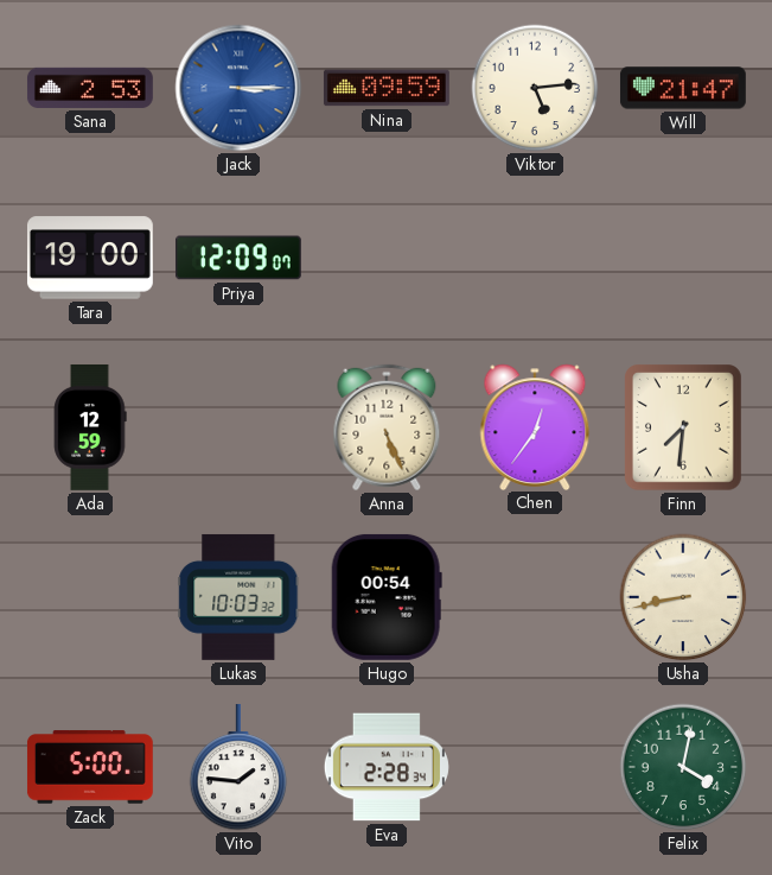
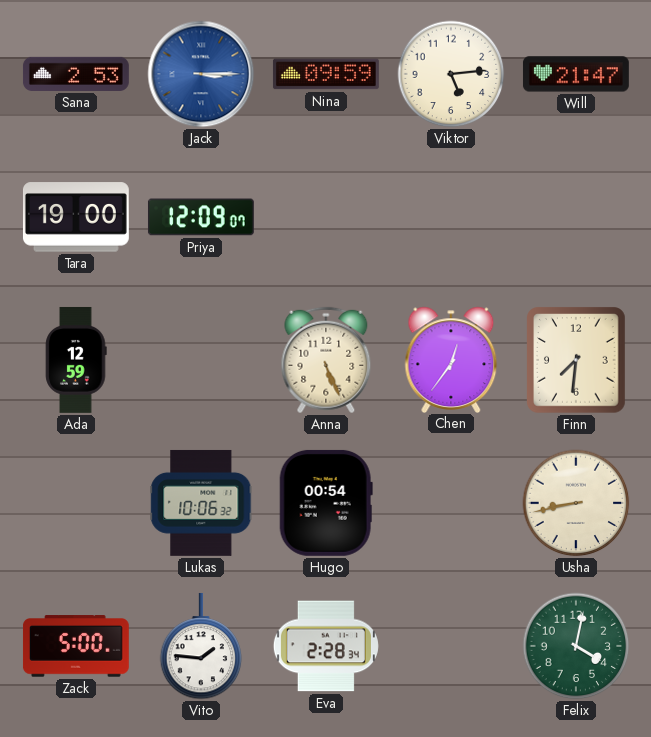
Lukas: 10:03 -> 10:06 (201, 503)
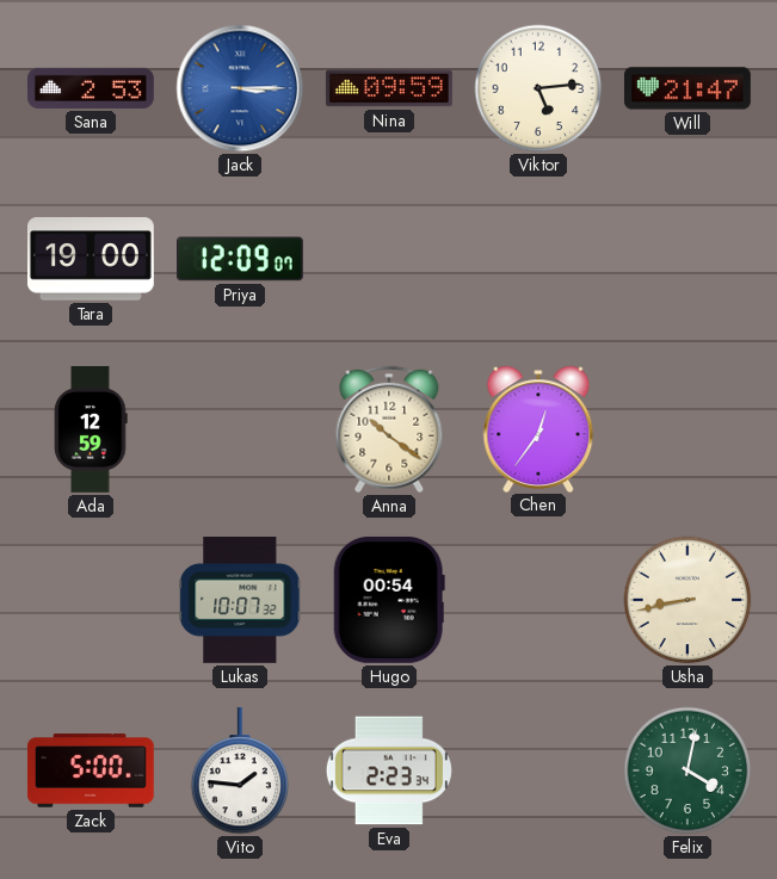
Anna: 5:26 -> 10:21 (389, 429)
Finn: 7:31 -> none (577, 360)
Lukas: 10:06 -> 10:07 (240, 600)
Eva: 2:28 -> 2:23 (389, 770)
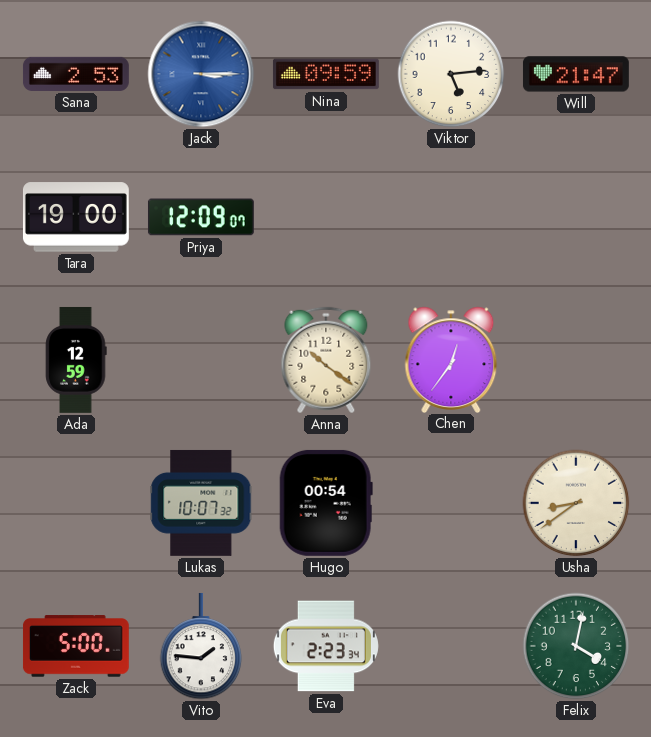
Usha: 8:43 -> 8:39 (576, 503)
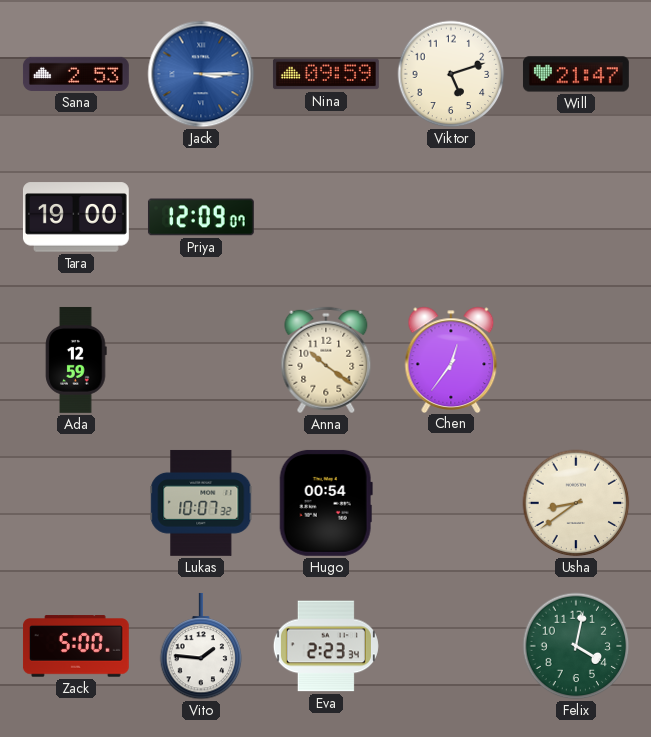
Viktor: 5:14 -> 5:12 (451, 74)
